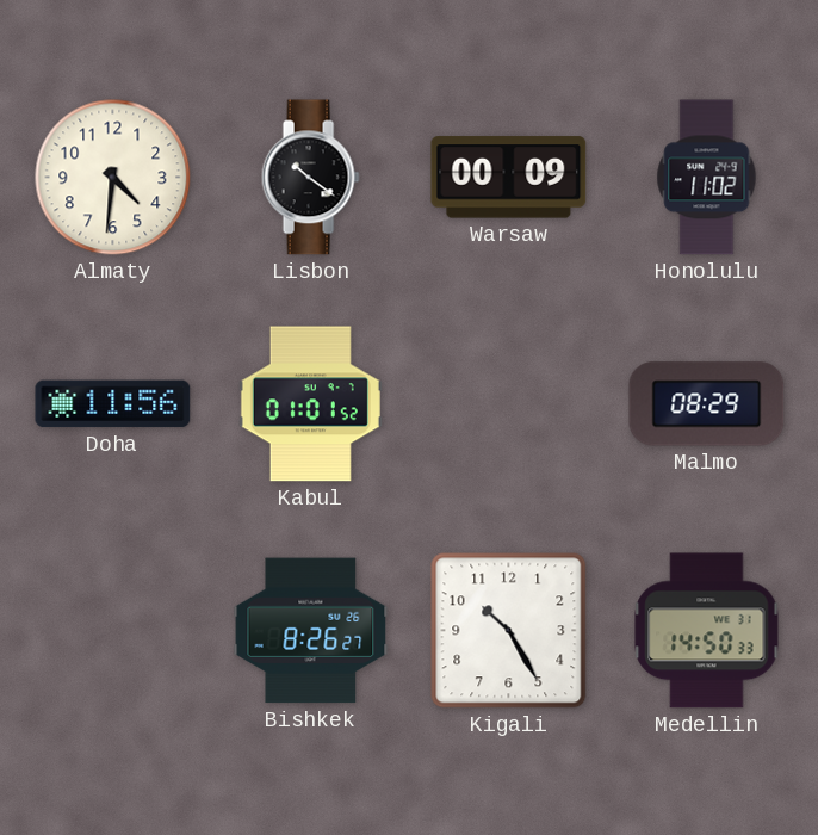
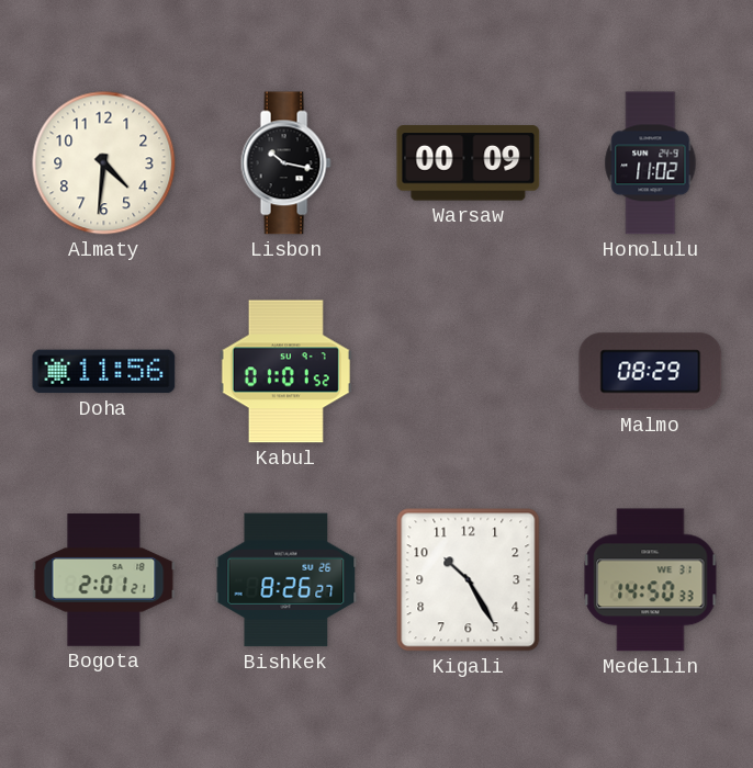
Lisbon: 10:21 -> 10:17 (285, 163)
Bogota: none -> 2:01 (104, 580)
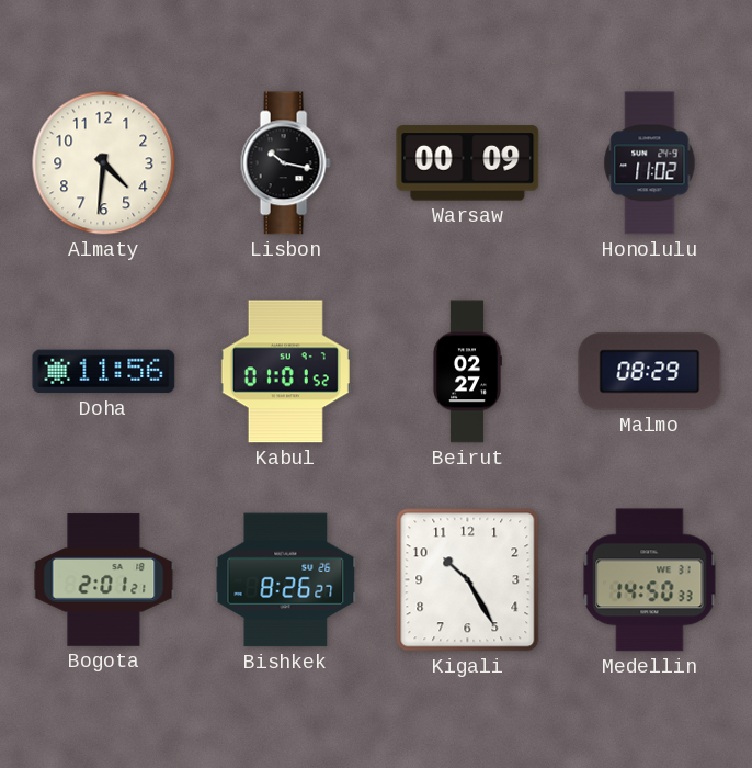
Beirut: none -> 02:27 (467, 372)
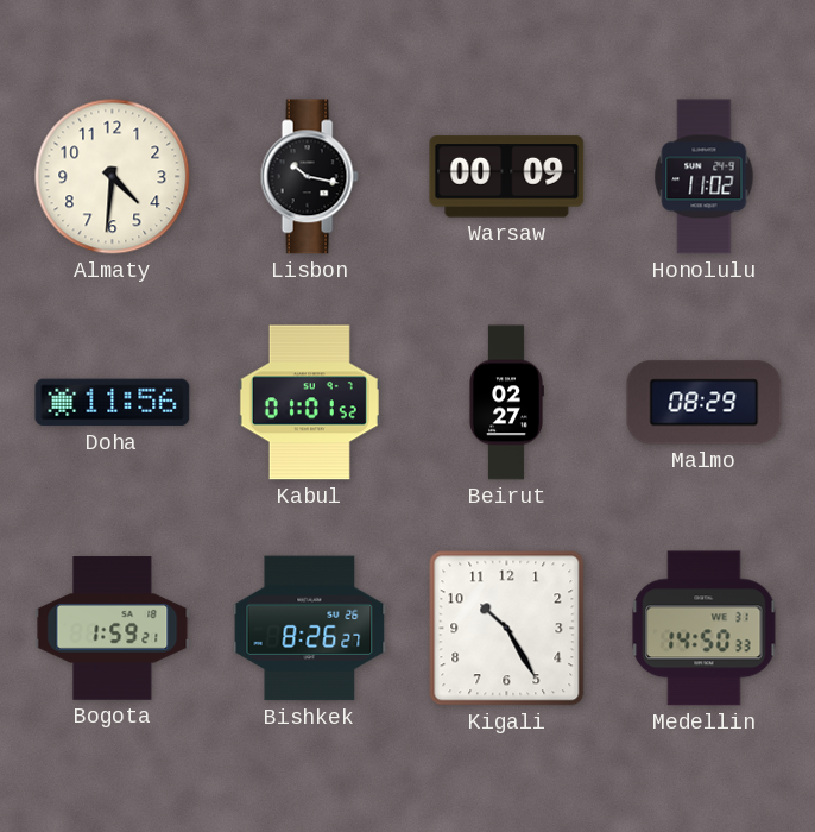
Bogota: 2:01 -> 1:59 (113, 629)
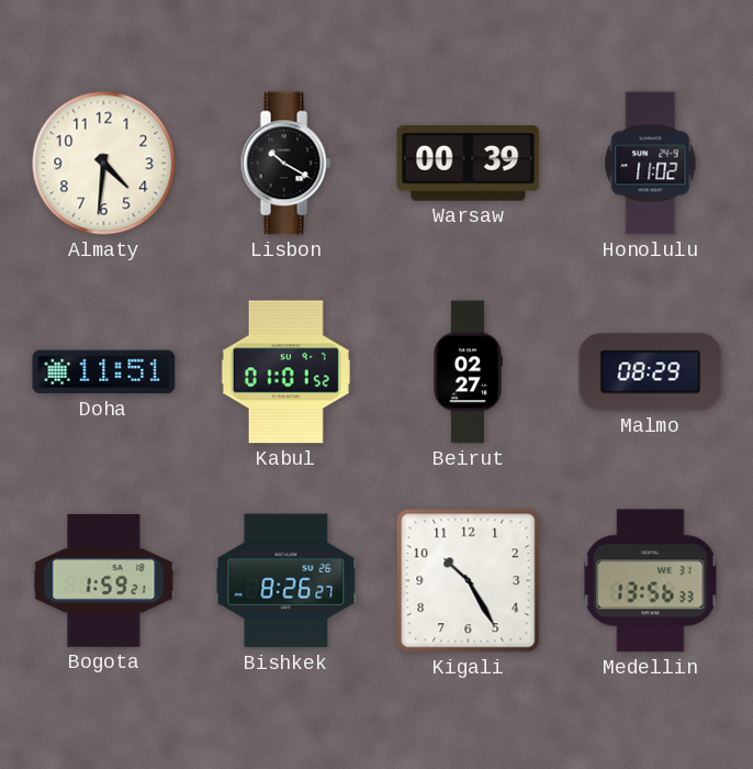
Lisbon: 10:17 -> 10:20 (285, 164)
Warsaw: 00:09 -> 00:39 (469, 164)
Doha: 11:56 -> 11:51 (104, 372)
Medellin: 14:50 -> 13:56 (651, 581)
